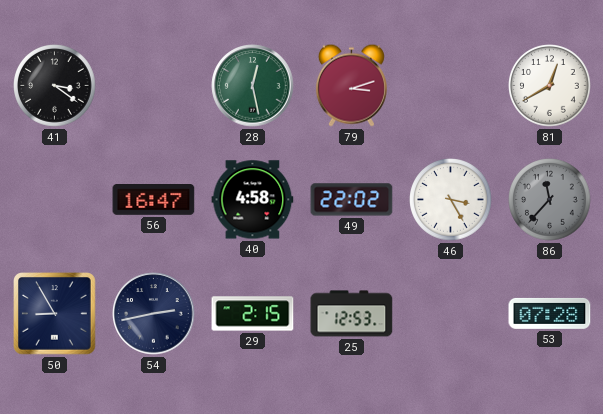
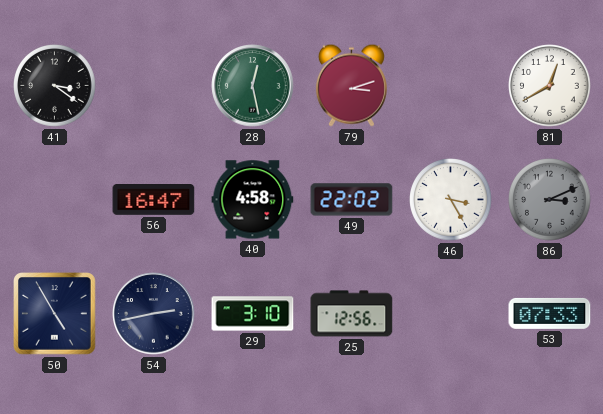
86: 11:37 -> 3:11 (550, 200)
50: 8:55 -> 4:55 (55, 314)
29: 2:15 -> 3:10 (253, 314)
25: 12:53 -> 12:56 (352, 314)
53: 07:28 -> 07:33 (550, 313)
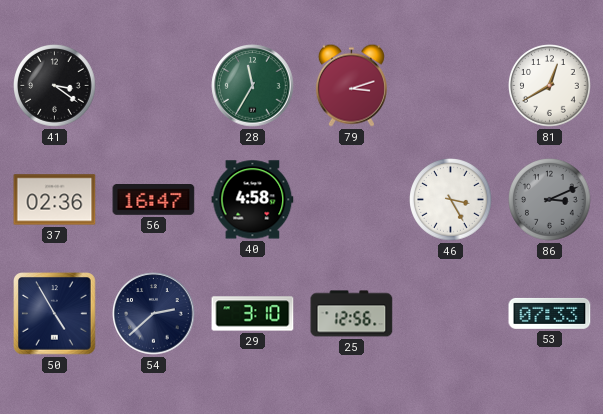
28: 12:28 -> 11:35 (253, 86)
37: none -> 02:36 (55, 200)
49: 22:02 -> none (352, 200)
54: 2:43 -> 2:38 (154, 314)
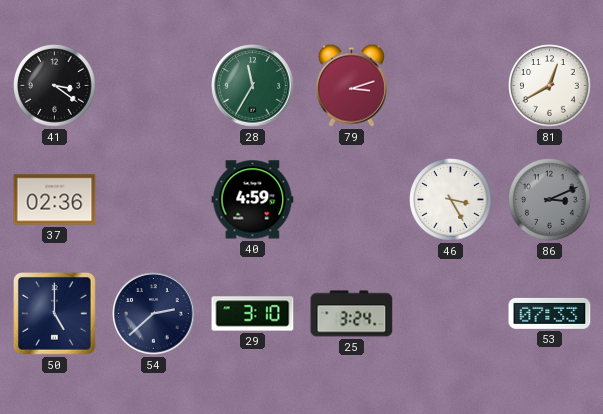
56: 16:47 -> none (154, 200)
40: 4:58 -> 4:59 (253, 200)
50: 4:55 -> 5:00 (55, 314)
25: 12:56 -> 3:24 (352, 314)
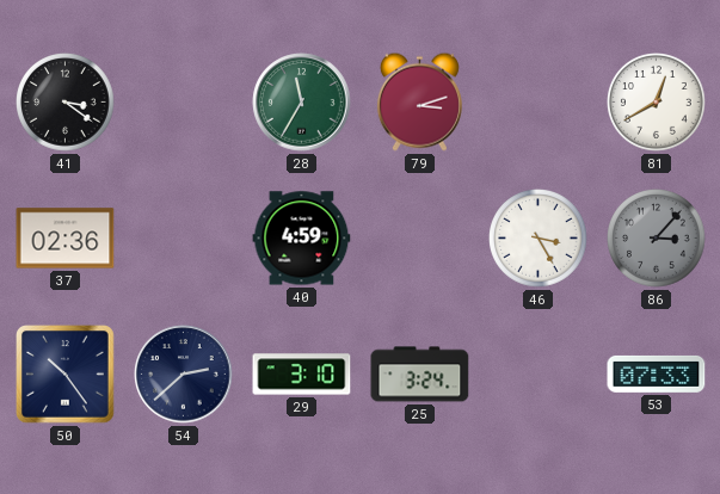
86: 3:11 -> 3:07 (657, 239)
50: 5:00 -> 10:24 (66, 375)
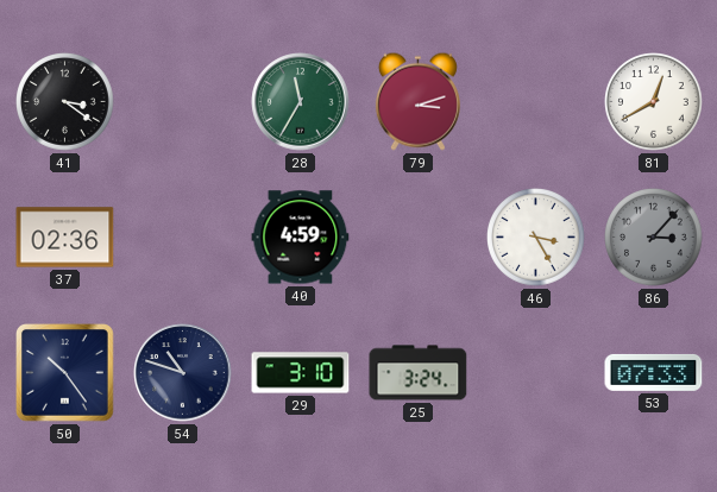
54: 2:38 -> 10:48 (183, 373)
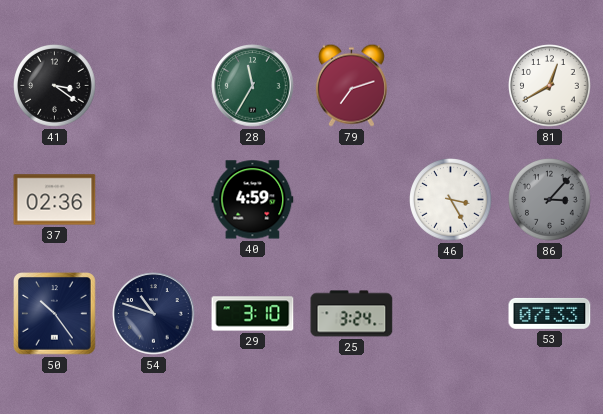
79: 3:12 -> 7:12 (351, 85)
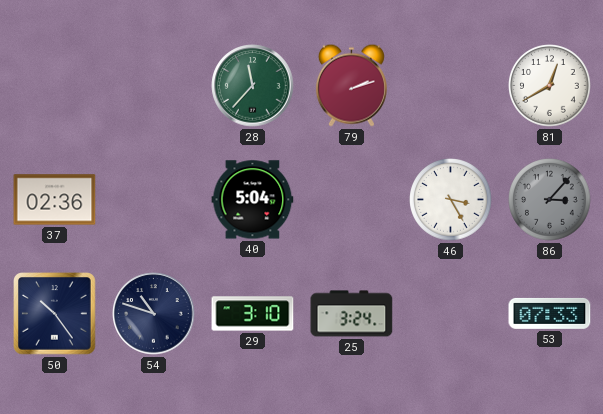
41: 3:21 -> none (55, 86)
28: 11:35 -> 11:37 (253, 86)
79: 7:12 -> 2:12 (351, 85)
40: 4:59 -> 5:04 (253, 200)
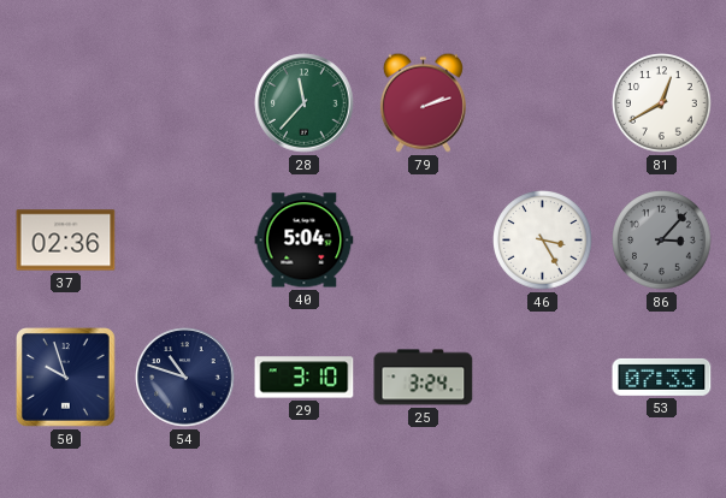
50: 10:24 -> 9:57 (66, 378)
